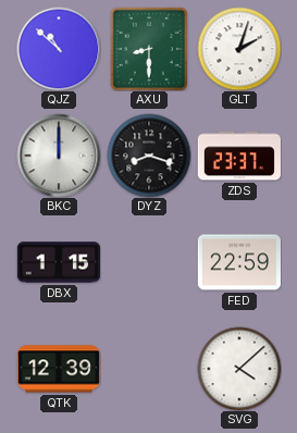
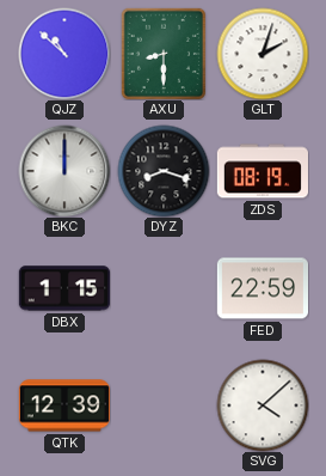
ZDS: 23:37 -> 08:19 (263, 171)
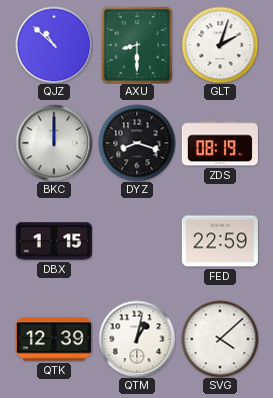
QTM: none -> 1:02 (137, 339)
